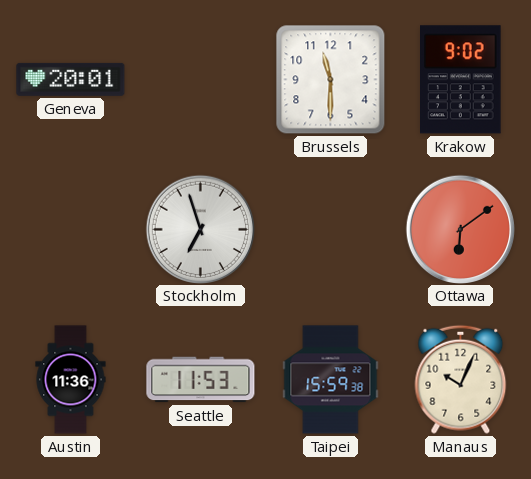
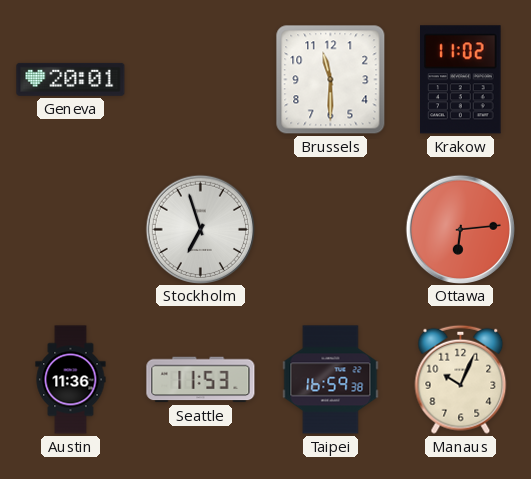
Krakow: 9:02 -> 11:02 (461, 80)
Ottawa: 6:09 -> 6:14 (460, 229)
Taipei: 15:59 -> 16:59 (331, 380)
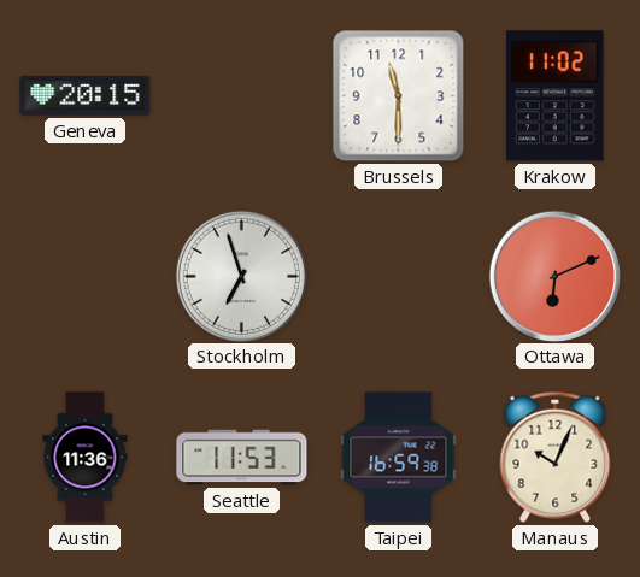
Geneva: 20:01 -> 20:15 (86, 95)
Ottawa: 6:14 -> 6:11 (554, 276)
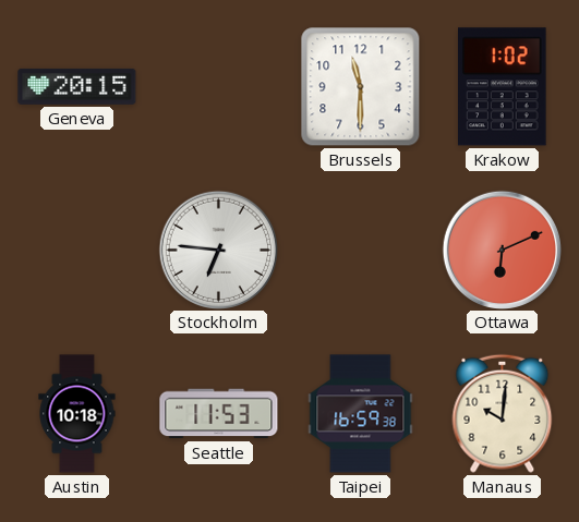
Krakow: 11:02 -> 1:02 (503, 87)
Stockholm: 6:57 -> 6:46 (218, 250)
Austin: 11:36 -> 10:18 (77, 414)
Manaus: 10:04 -> 10:01 (503, 413)
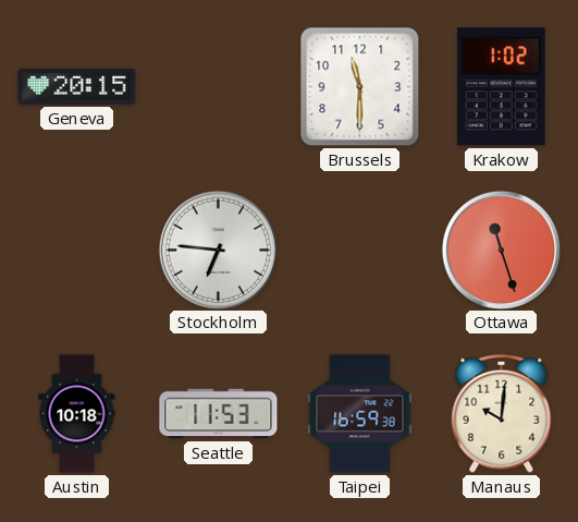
Ottawa: 6:11 -> 11:27 (501, 250)
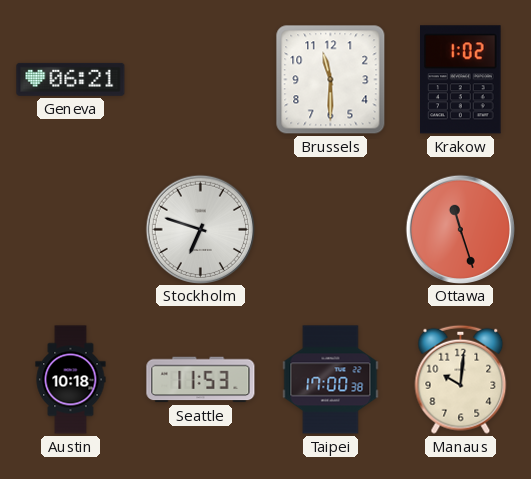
Geneva: 20:15 -> 06:21 (71, 79)
Stockholm: 6:46 -> 6:48 (200, 229)
Taipei: 16:59 -> 17:00 (331, 380)
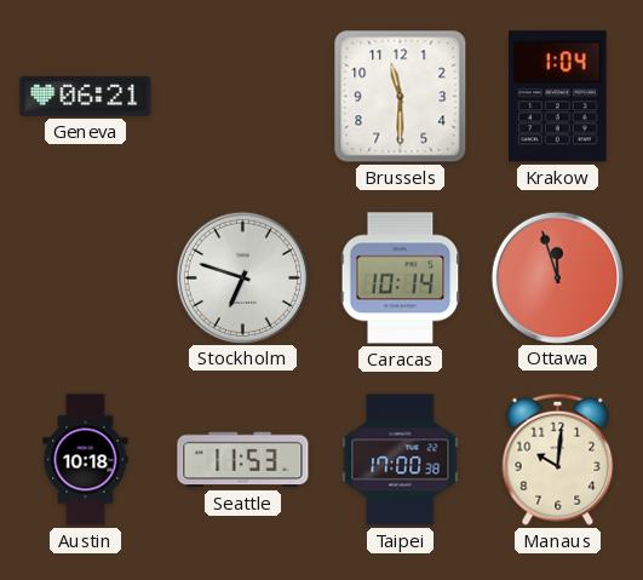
Krakow: 1:02 -> 1:04 (558, 97)
Caracas: none -> 10:14 (401, 278)
Ottawa: 11:27 -> 11:57 (557, 277)
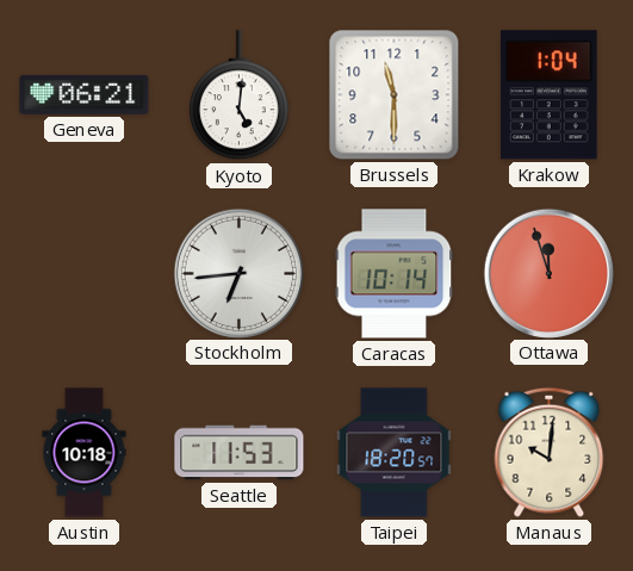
Kyoto: none -> 5:01 (238, 95)
Stockholm: 6:48 -> 6:44 (238, 273)
Taipei: 17:00 -> 18:20 (395, 453)
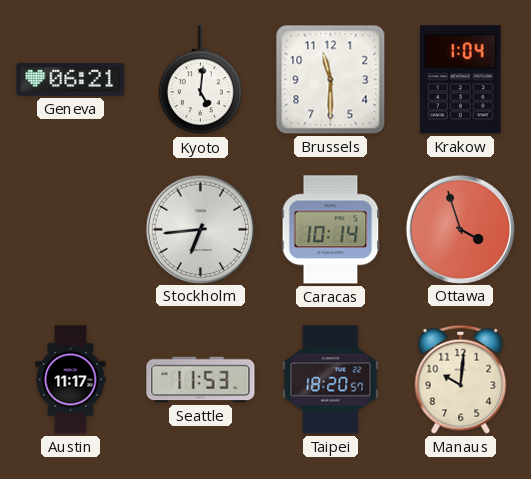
Ottawa: 11:57 -> 3:57 (460, 229)
Austin: 10:18 -> 11:17 (71, 380)
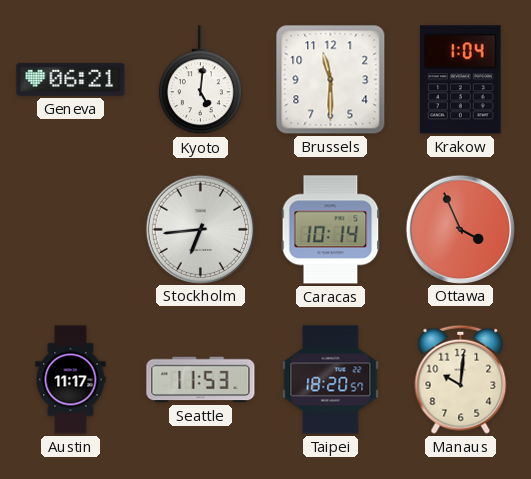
Ottawa: 3:57 -> 3:56 (460, 229)
